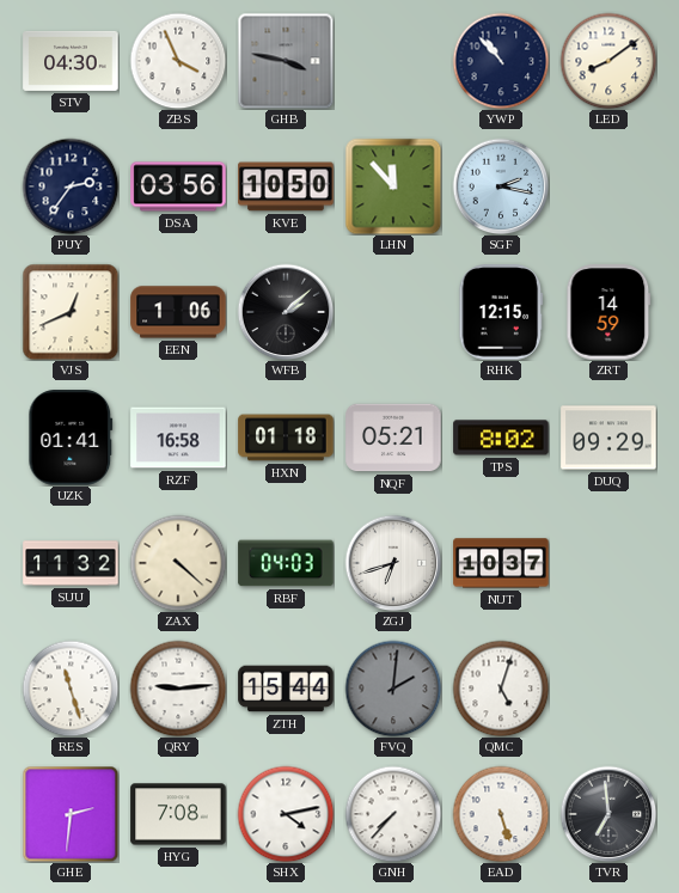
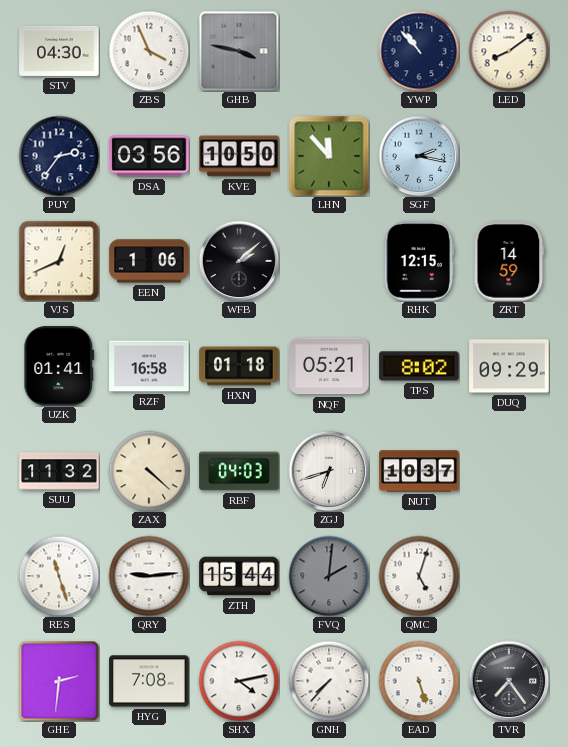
TVR: 6:59 -> 7:24 (509, 681)
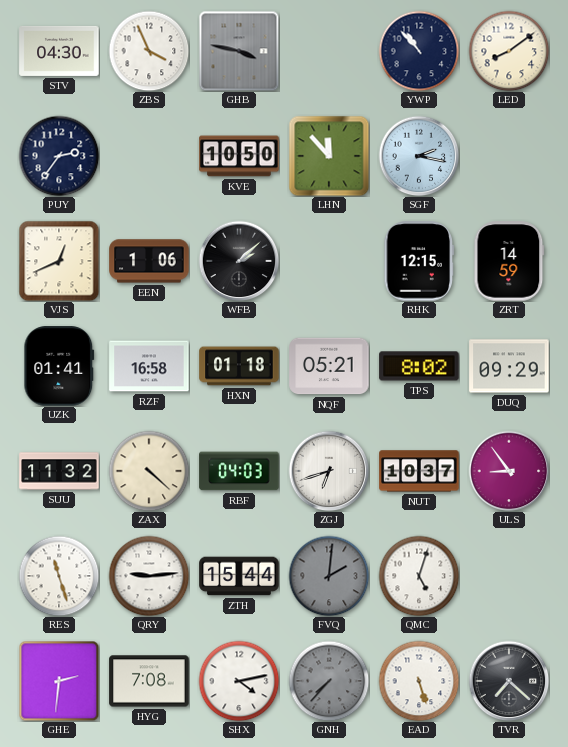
DSA: 03:56 -> none (149, 156)
ULS: none -> 8:54 (509, 471)
GNH dial: white -> grey (329, 681)
TVR: 7:24 -> 7:22 (509, 681)
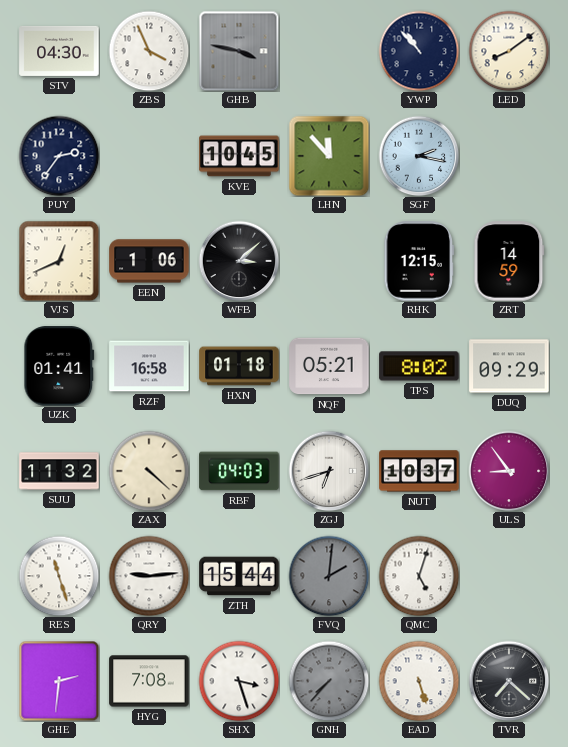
KVE: 10:50 -> 10:45 (239, 156)
WFB: 2:08 -> 3:08 (239, 261)
SHX: 4:13 -> 3:27 (239, 681)
